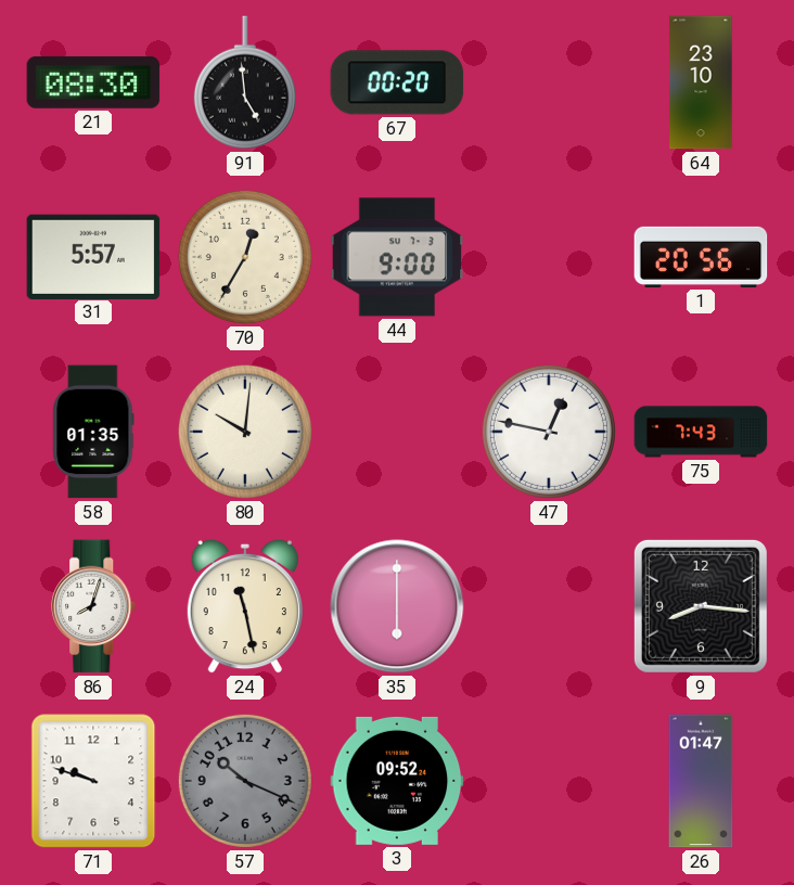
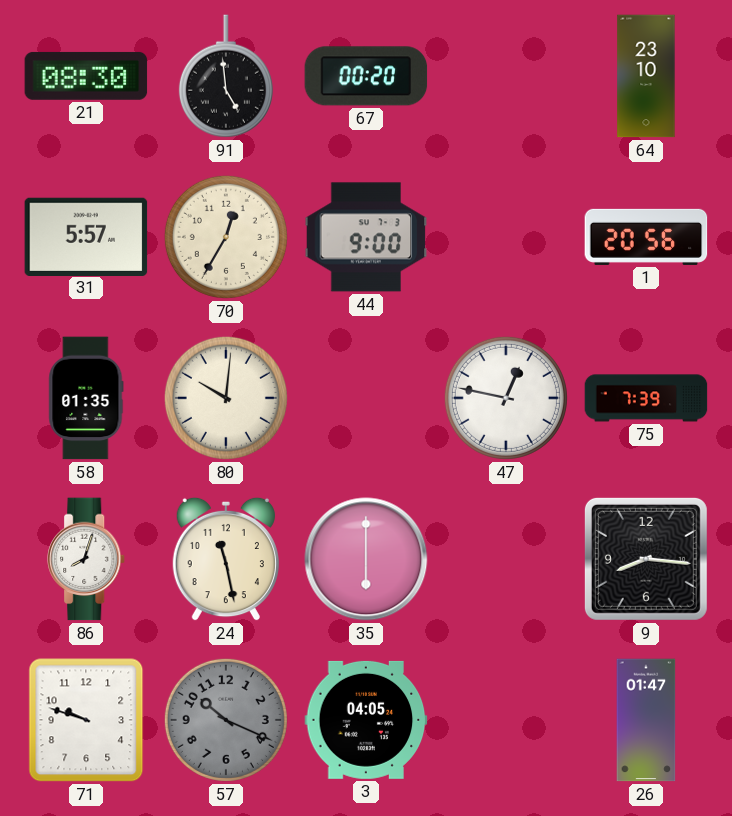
75: 7:43 -> 7:39 (646, 398)
3: 09:52 -> 04:05 (366, 720)
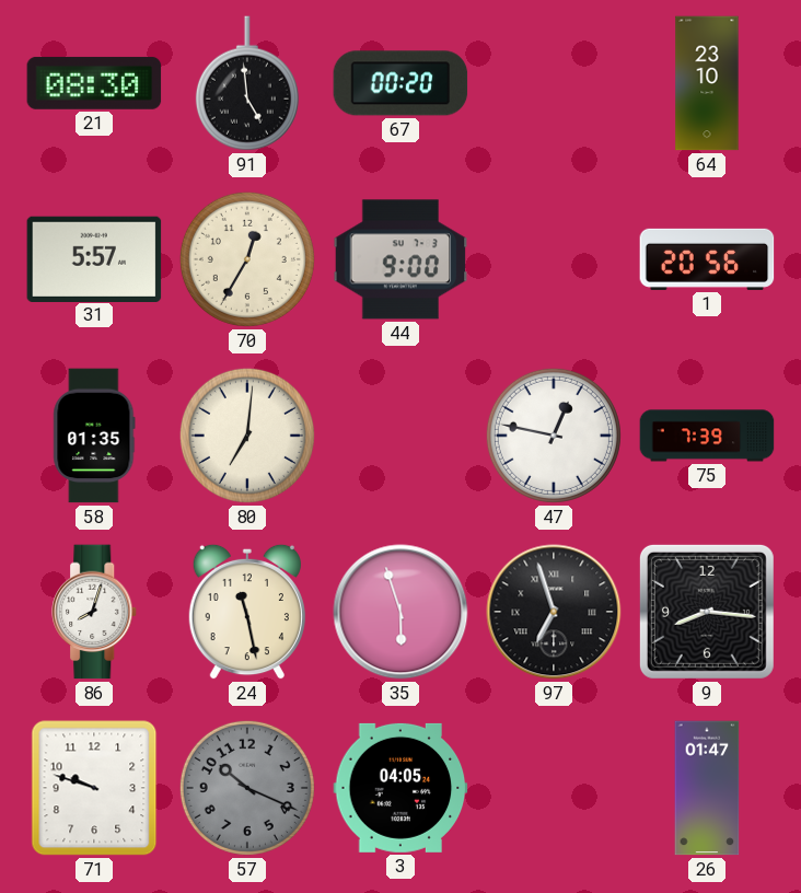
80: 10:01 -> 7:01 (247, 436)
35: 6:00 -> 5:57 (400, 612)
97: none -> 6:57 (554, 612)
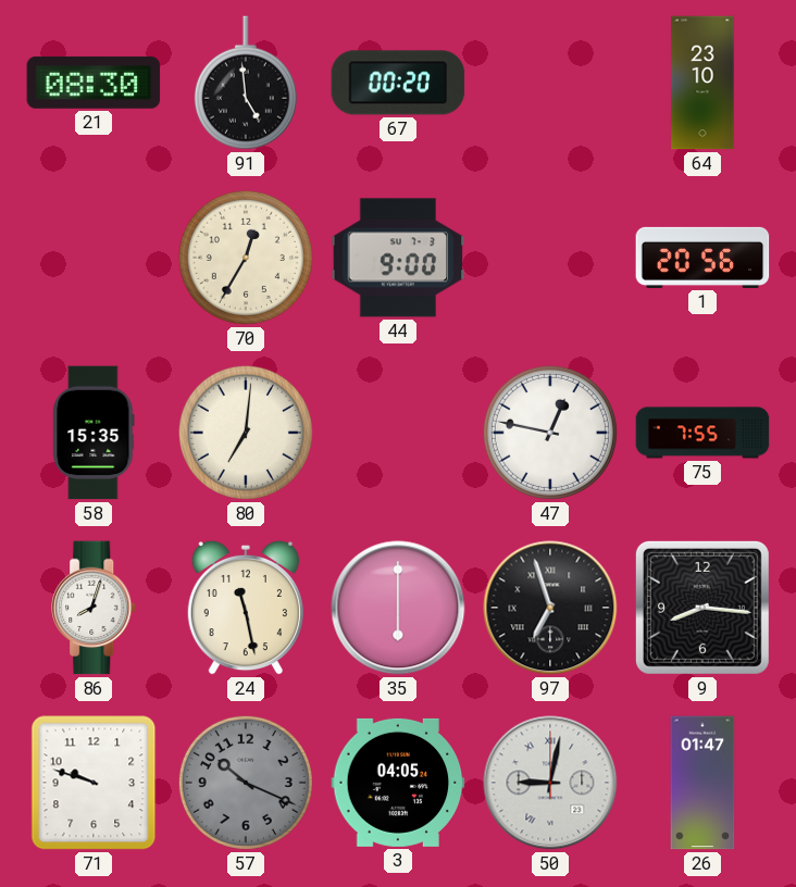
31: 5:57 -> none (94, 258)
58: 01:35 -> 15:35 (94, 433)
75: 7:39 -> 7:55 (702, 433)
35: 5:57 -> 6:00 (398, 608)
50: none -> 9:02 (550, 783)
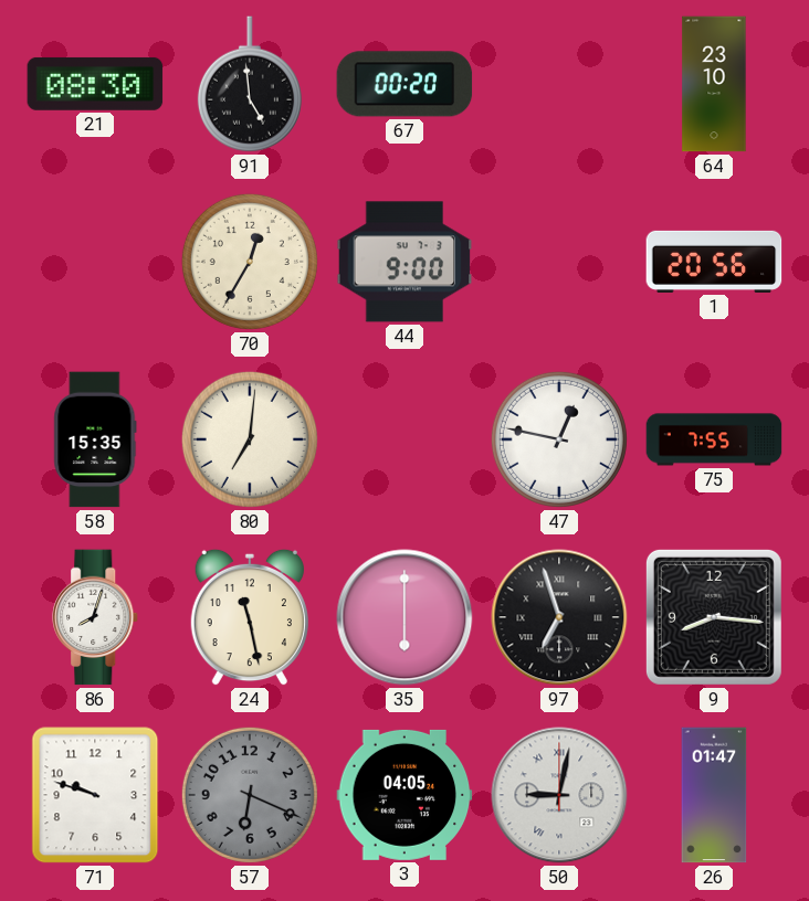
57: 10:19 -> 6:19 (250, 795)
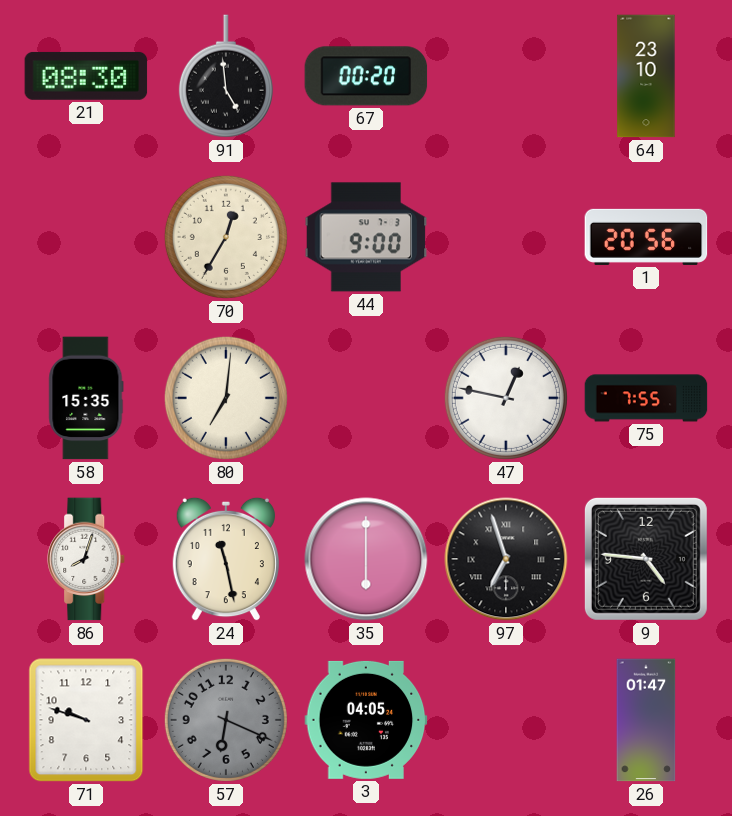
9: 8:16 -> 4:46 (646, 559)
50: 9:02 -> none (559, 795)
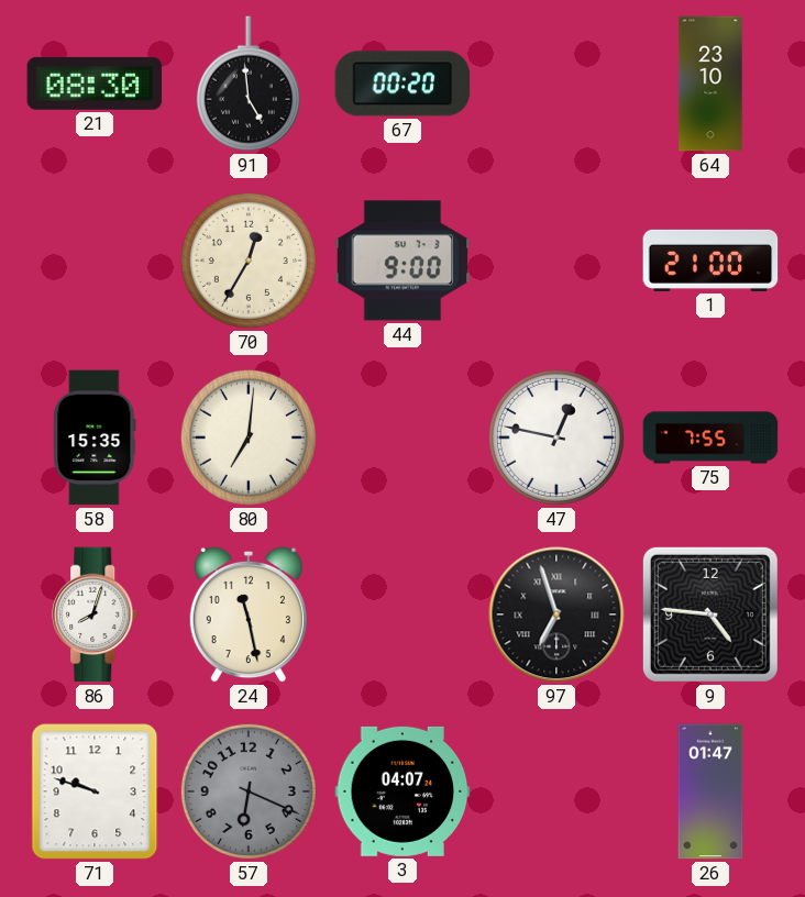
1: 20:56 -> 21:00 (710, 261)
35: 6:00 -> none (366, 559)
3: 04:05 -> 04:07 (402, 791)
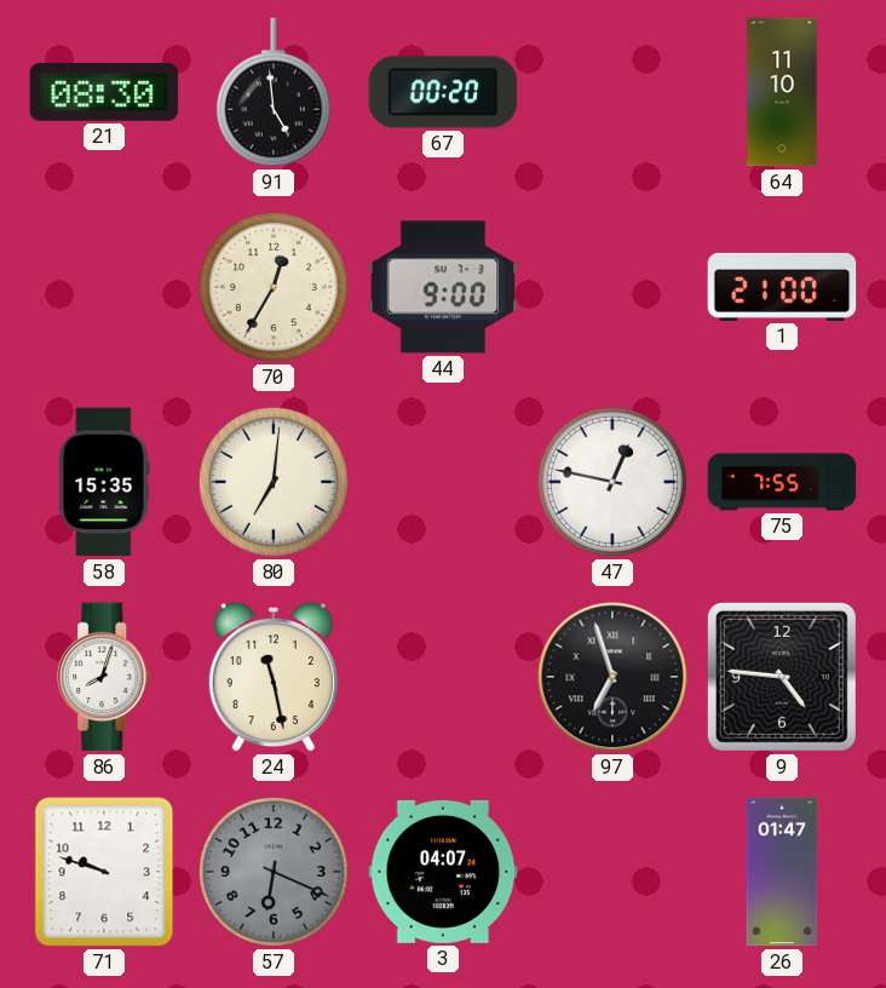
64: 23:10 -> 11:10 (782, 92)
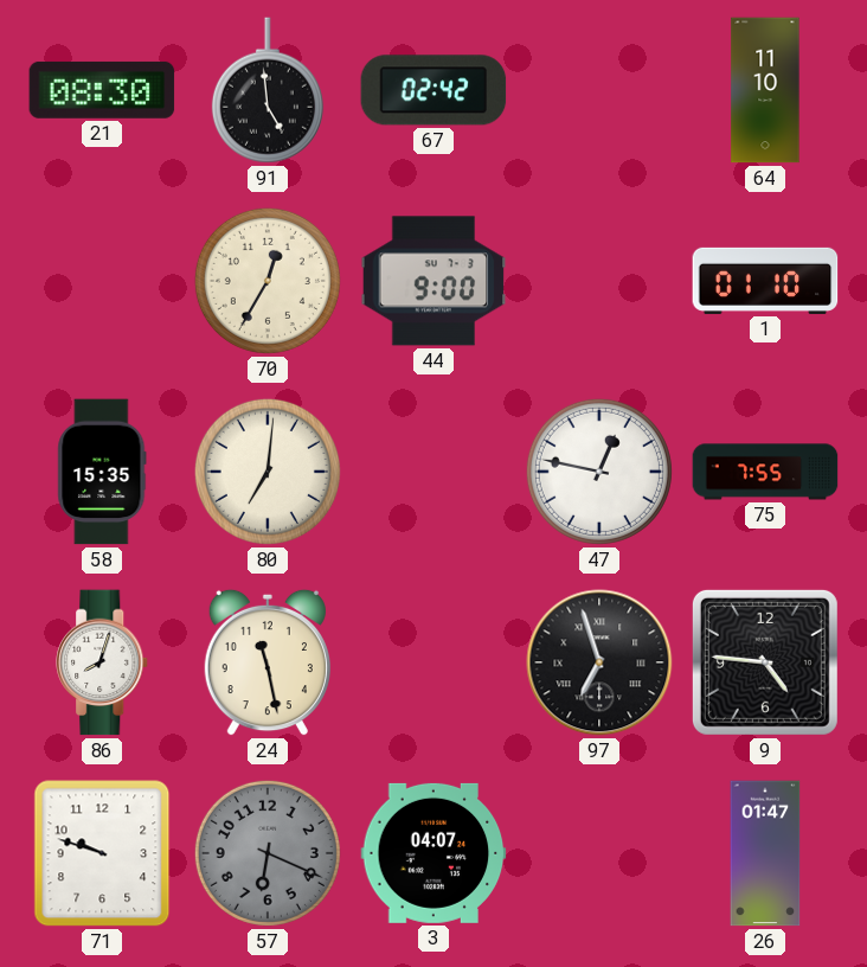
67: 00:20 -> 02:42 (433, 90)
1: 21:00 -> 01:10 (765, 281)
